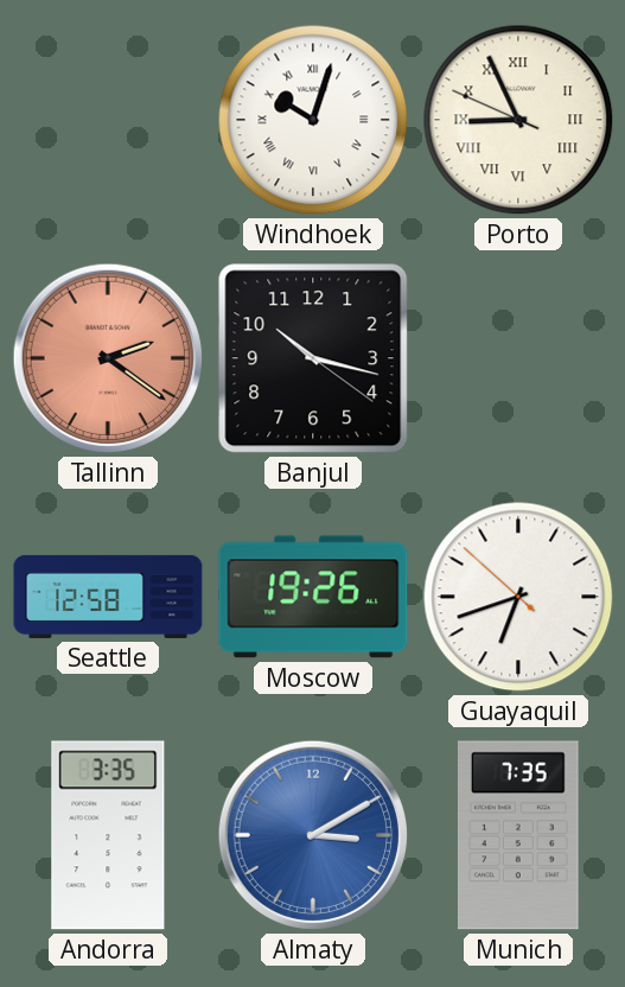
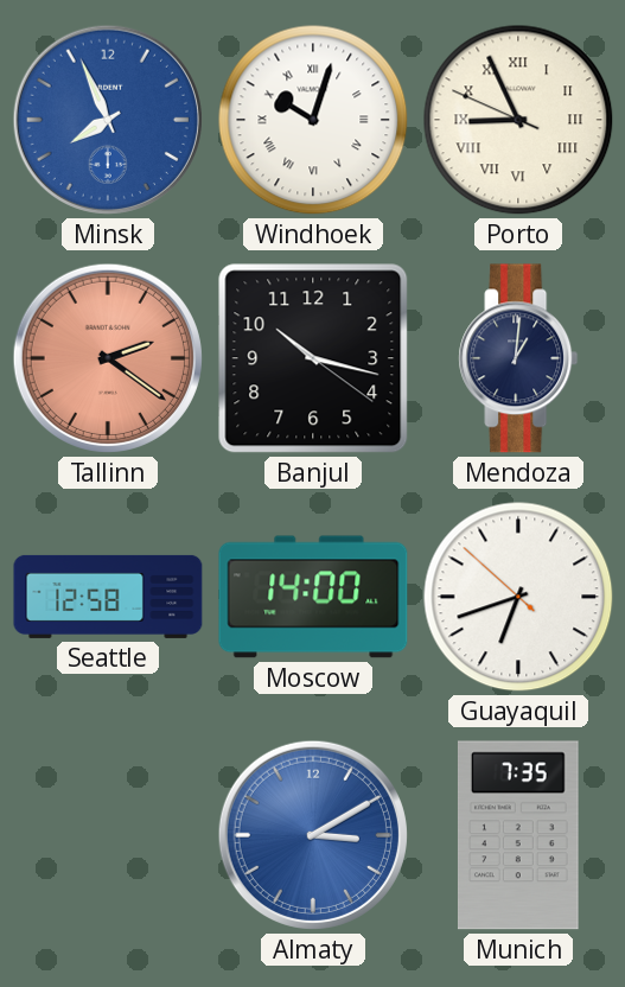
Minsk: none -> 7:56 (108, 120)
Mendoza: none -> 1:01 (518, 358)
Moscow: 19:26 -> 14:00 (313, 597)
Andorra: 3:35 -> none (108, 835)
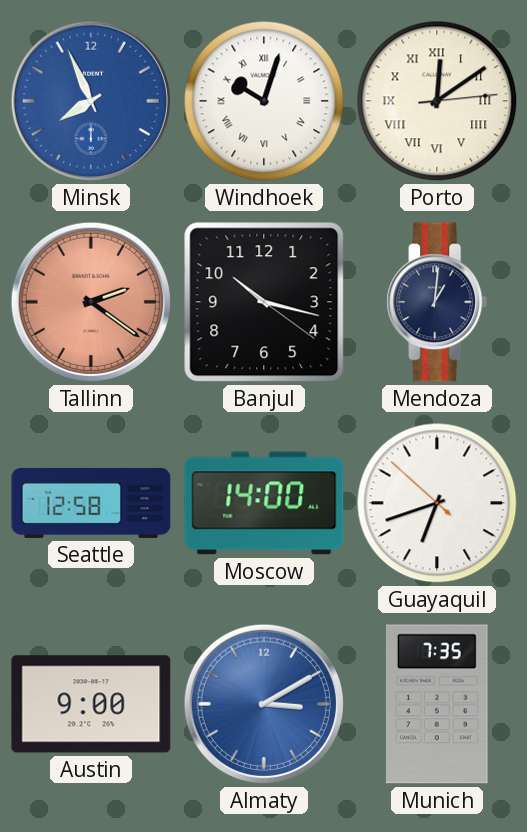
Porto: 8:55 -> 12:09 (437, 101)
Austin: none -> 9:00 (91, 704)
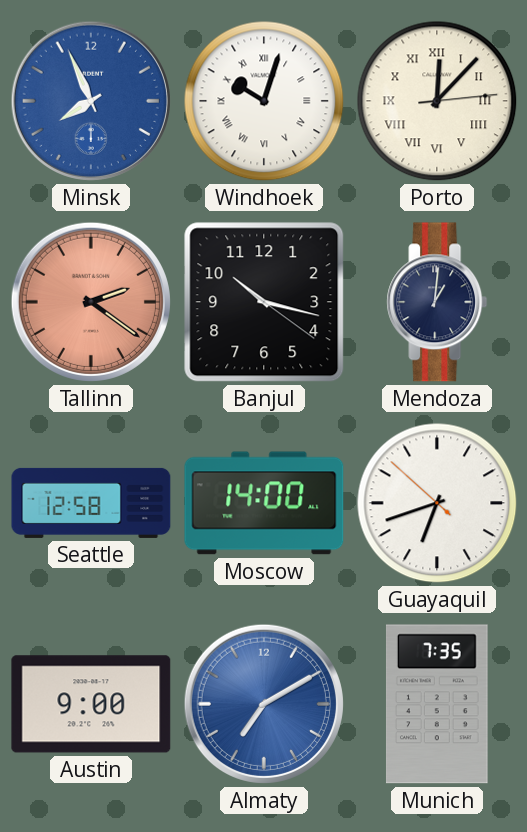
Porto: 12:09 -> 12:07 (437, 101)
Almaty: 3:10 -> 7:10 (264, 704)
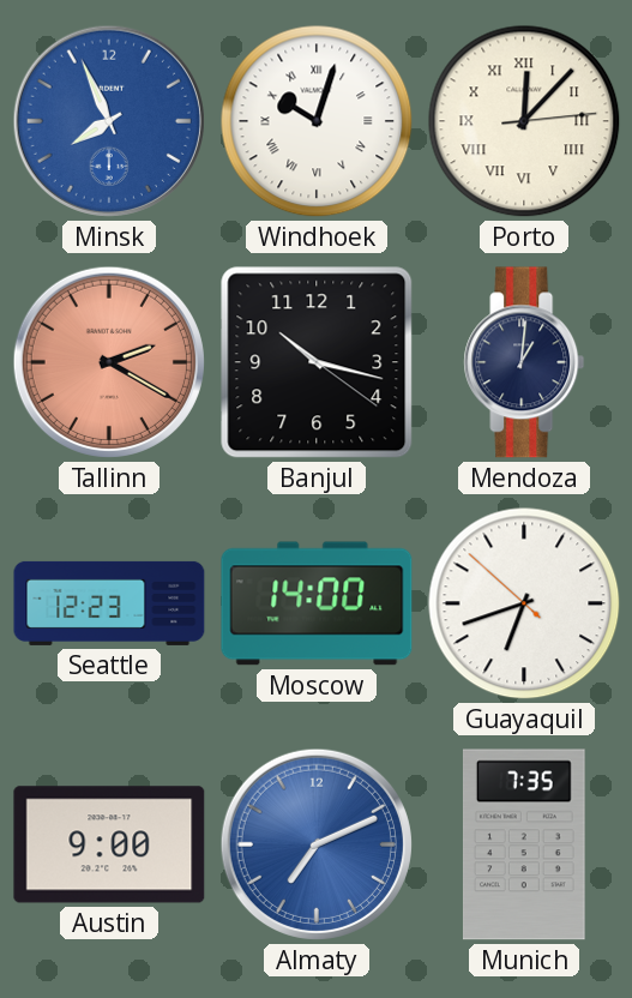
Tallinn: 2:21 -> 2:20 (109, 362)
Seattle: 12:58 -> 12:23 (109, 603)
Almaty: 7:10 -> 7:11 (317, 844)
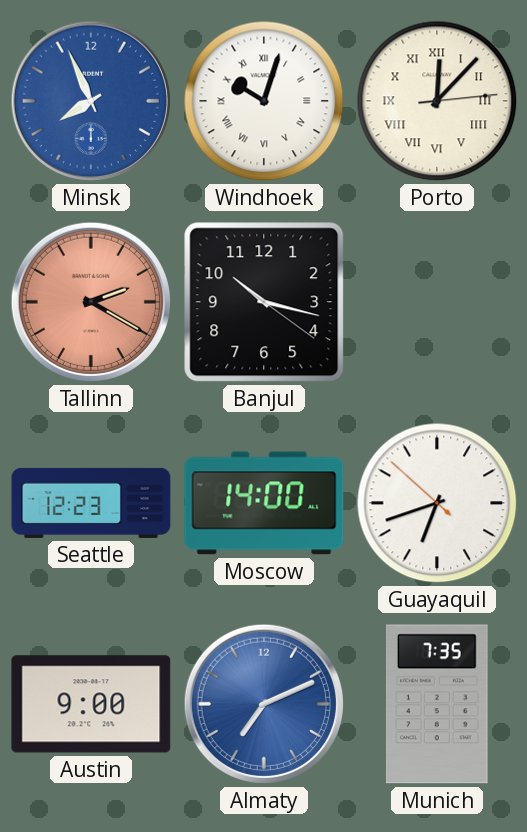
Mendoza: 1:01 -> none (524, 362)
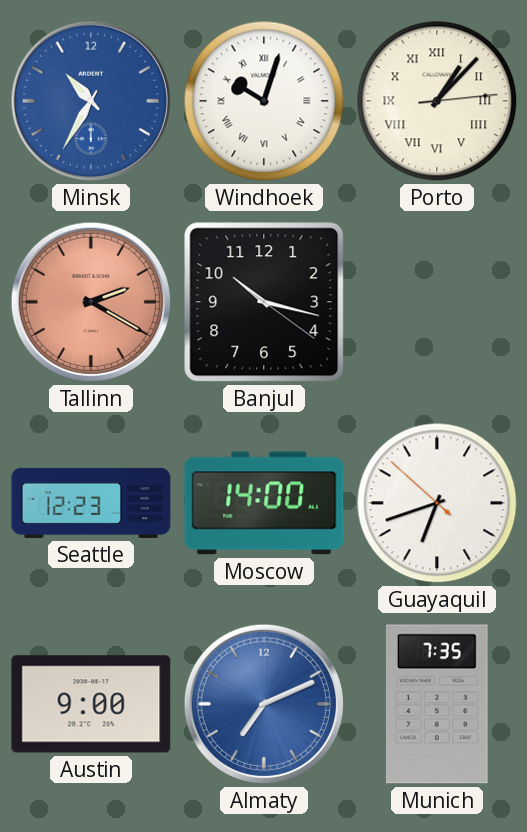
Minsk: 7:56 -> 10:35 (91, 101)
Porto: 12:07 -> 1:07 (437, 101)
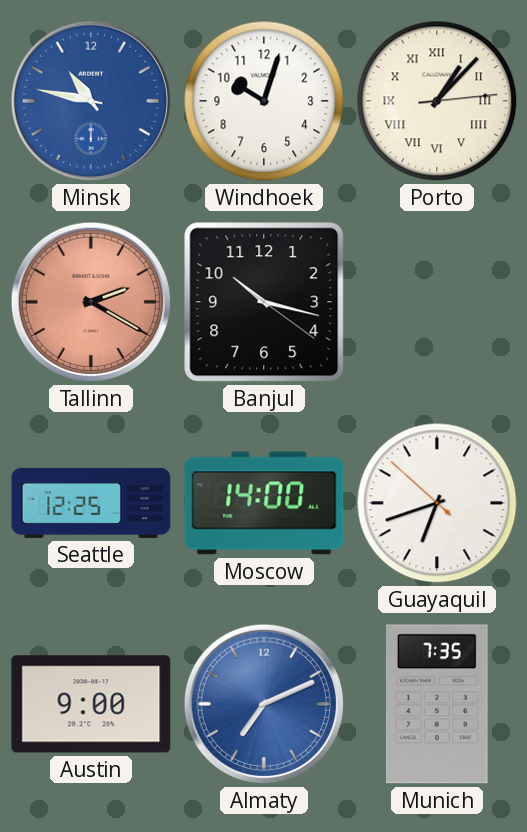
Minsk: 10:35 -> 10:47 (91, 101)
Windhoek numerals: Roman -> Arabic (264, 101)
Seattle: 12:23 -> 12:25 (91, 503)
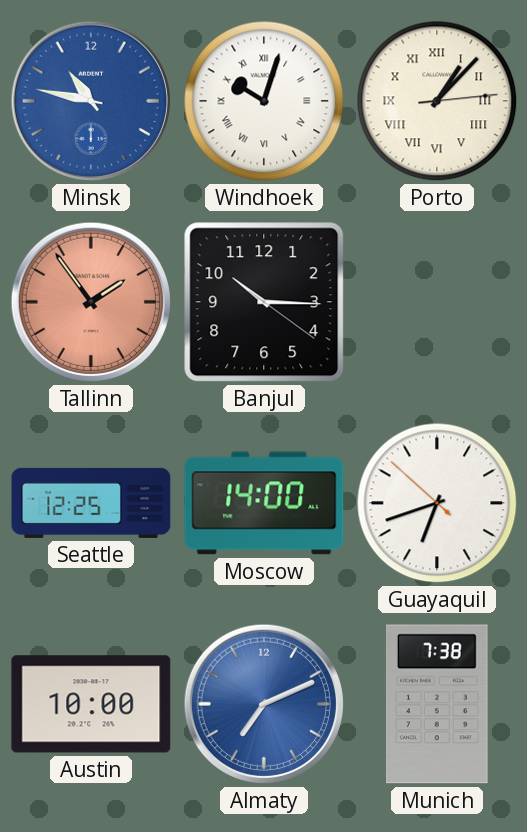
Windhoek numerals: Arabic -> Roman (264, 101)
Tallinn: 2:20 -> 1:54 (91, 302)
Banjul: 10:17 -> 10:15 (264, 302)
Austin: 9:00 -> 10:00 (91, 704)
Munich: 7:35 -> 7:38 (437, 704)
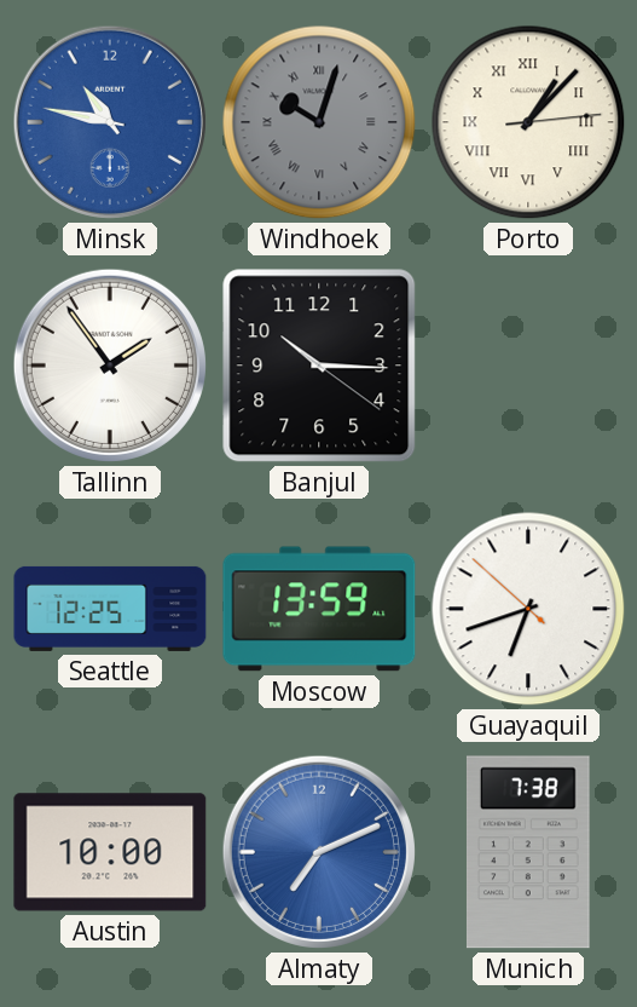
Windhoek dial: white -> grey (319, 122)
Tallinn dial: salmon -> white (110, 366)
Moscow: 14:00 -> 13:59 (319, 609)
